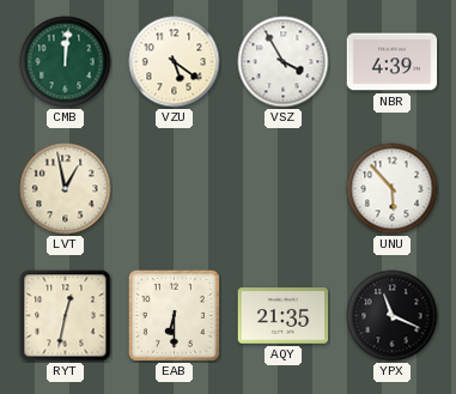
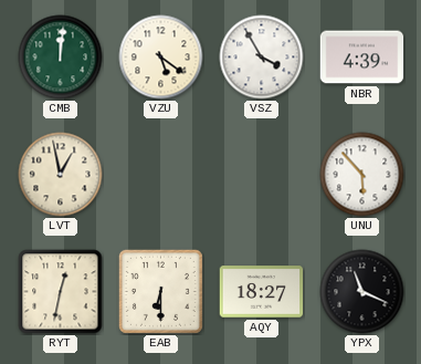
AQY: 21:35 -> 18:27 (262, 292)
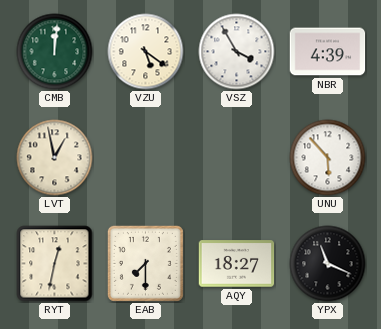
EAB: 6:30 -> 7:30 (145, 263)
